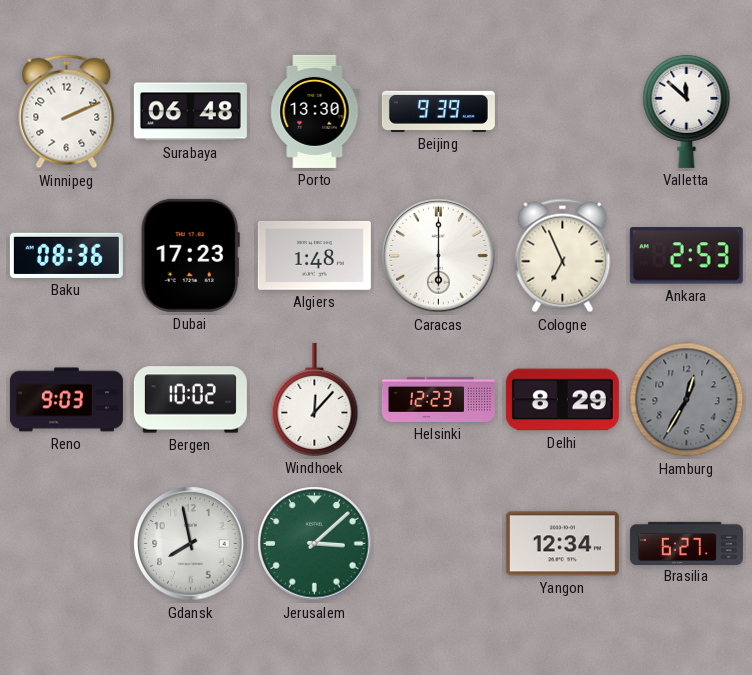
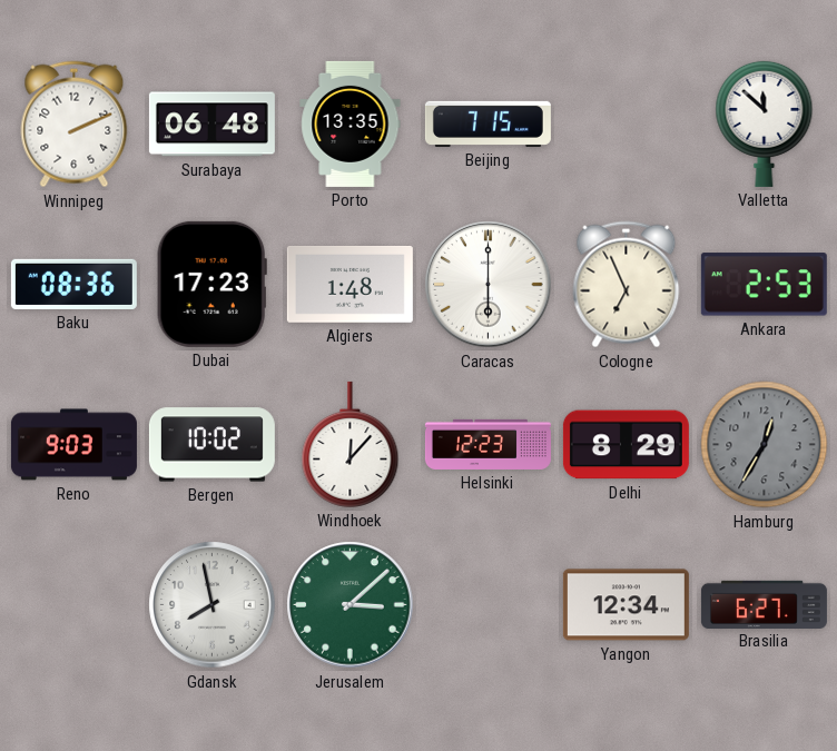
Porto: 13:30 -> 13:35 (351, 123)
Beijing: 9:39 -> 7:15 (488, 123)
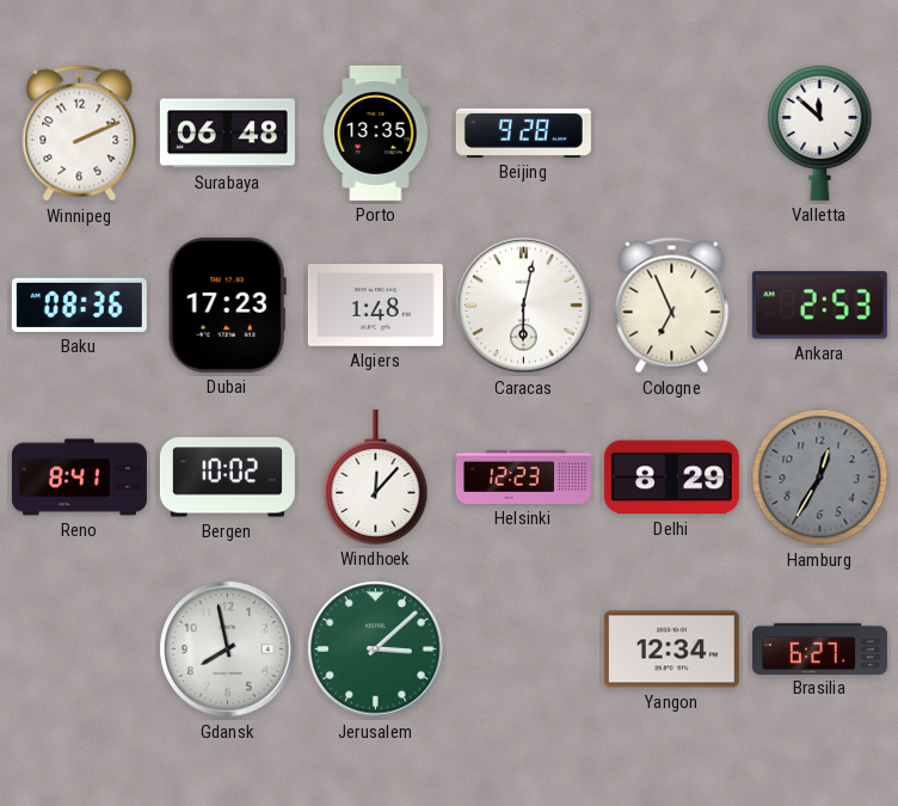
Beijing: 7:15 -> 9:28 (523, 133)
Caracas: 6:00 -> 6:02 (524, 306)
Reno: 9:03 -> 8:41 (79, 478)
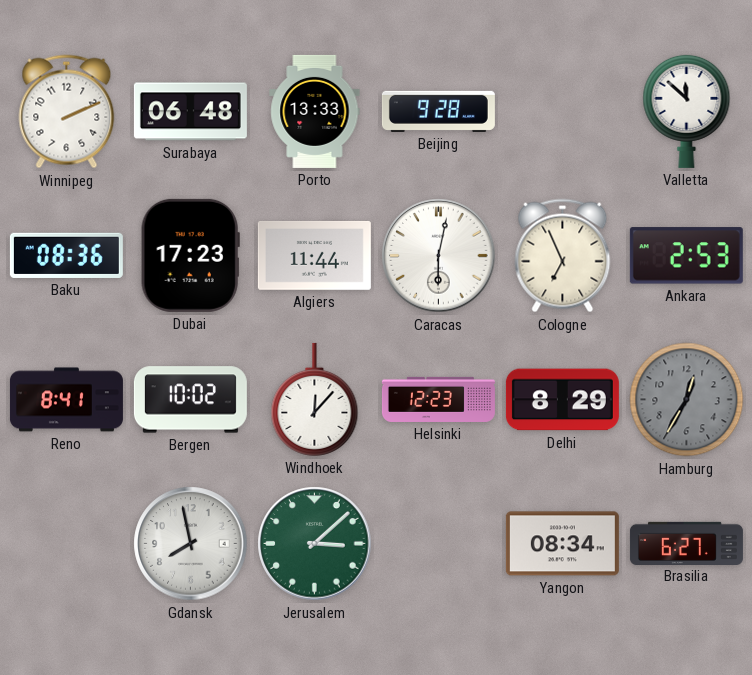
Porto: 13:35 -> 13:33 (315, 111)
Algiers: 1:48 -> 11:44 (314, 255)
Yangon: 12:34 -> 08:34 (562, 544)
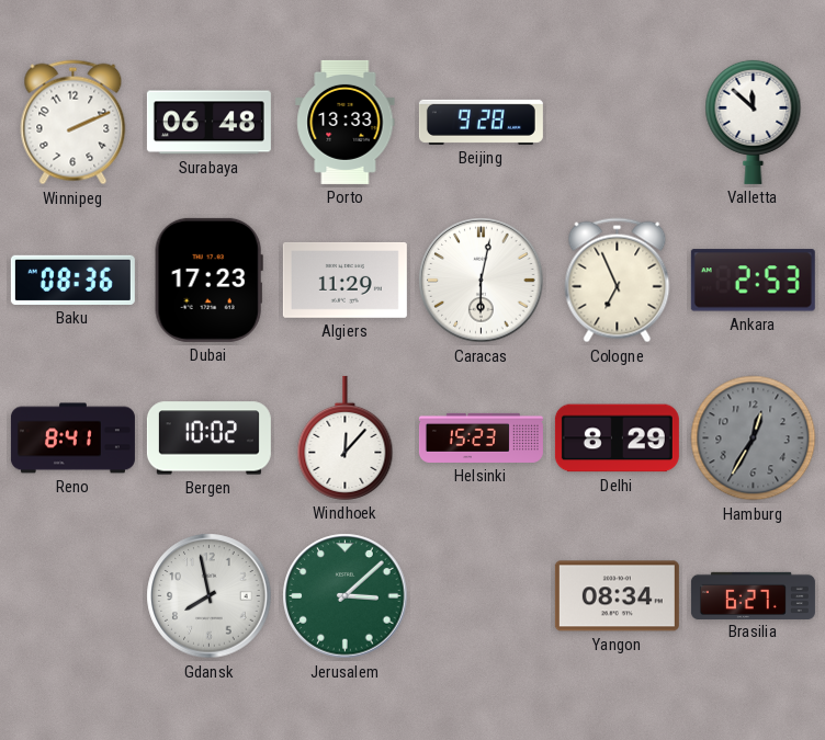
Algiers: 11:44 -> 11:29 (344, 280)
Helsinki: 12:23 -> 15:23 (481, 437)
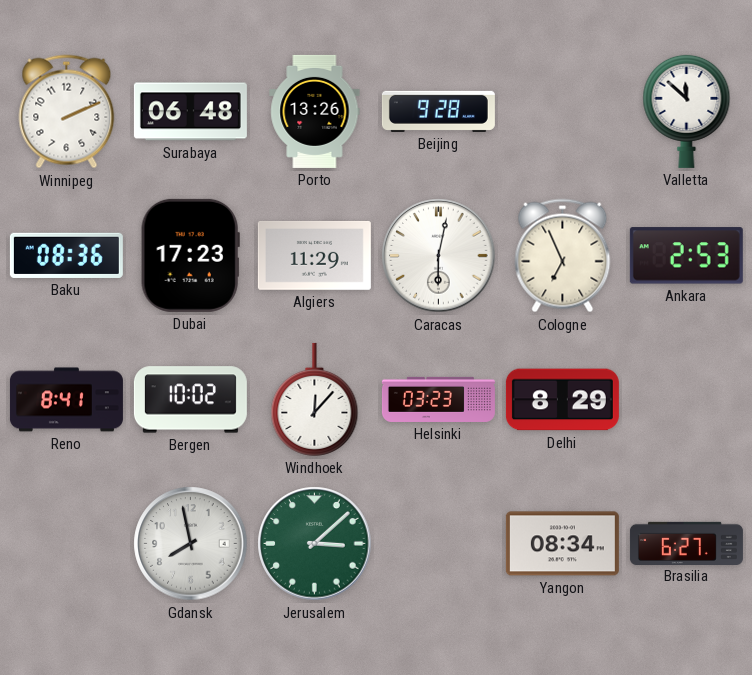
Porto: 13:33 -> 13:26 (315, 111)
Helsinki: 15:23 -> 03:23 (438, 399)
Hamburg: 12:35 -> none (754, 439)
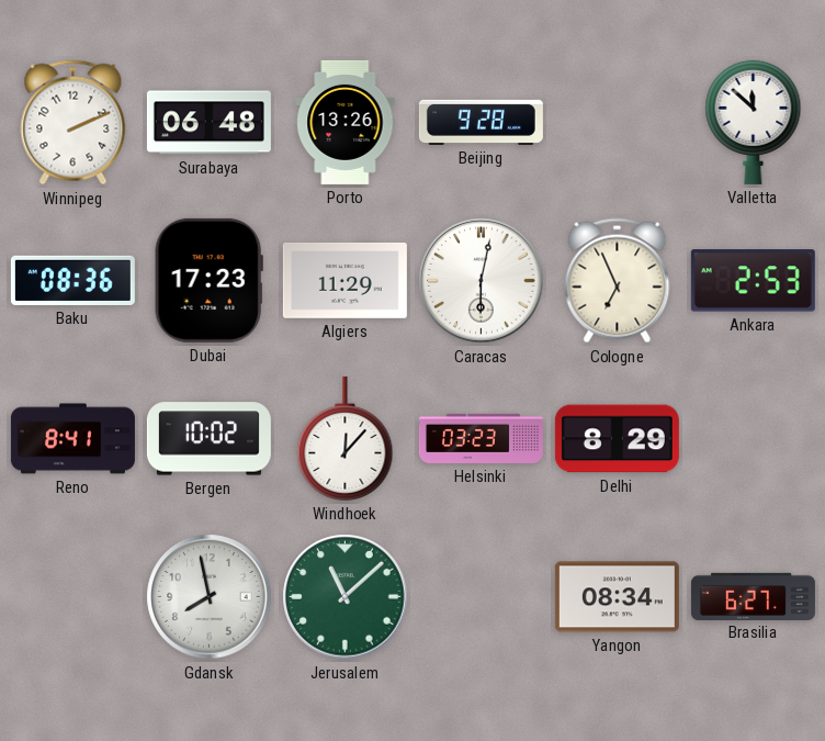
Jerusalem: 3:08 -> 11:08 (346, 597)
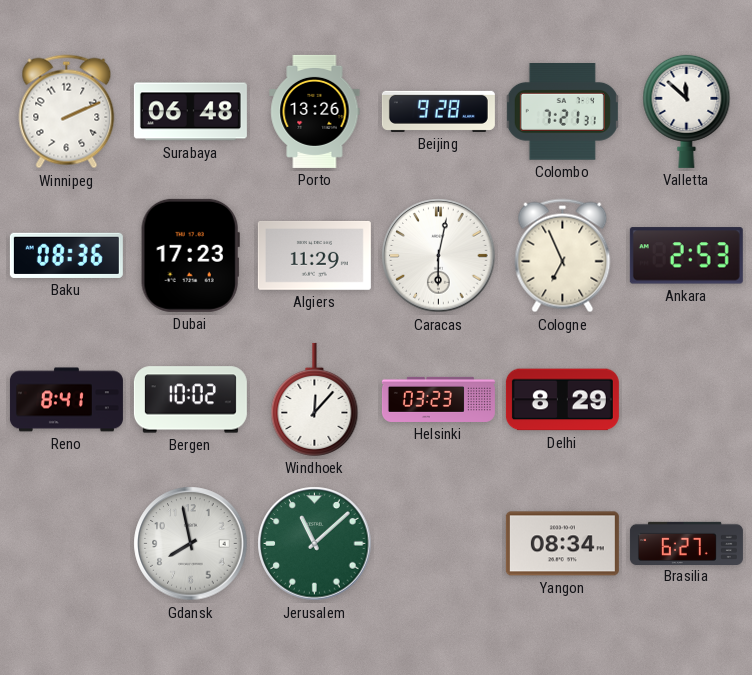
Colombo: none -> 7:21 (562, 112)
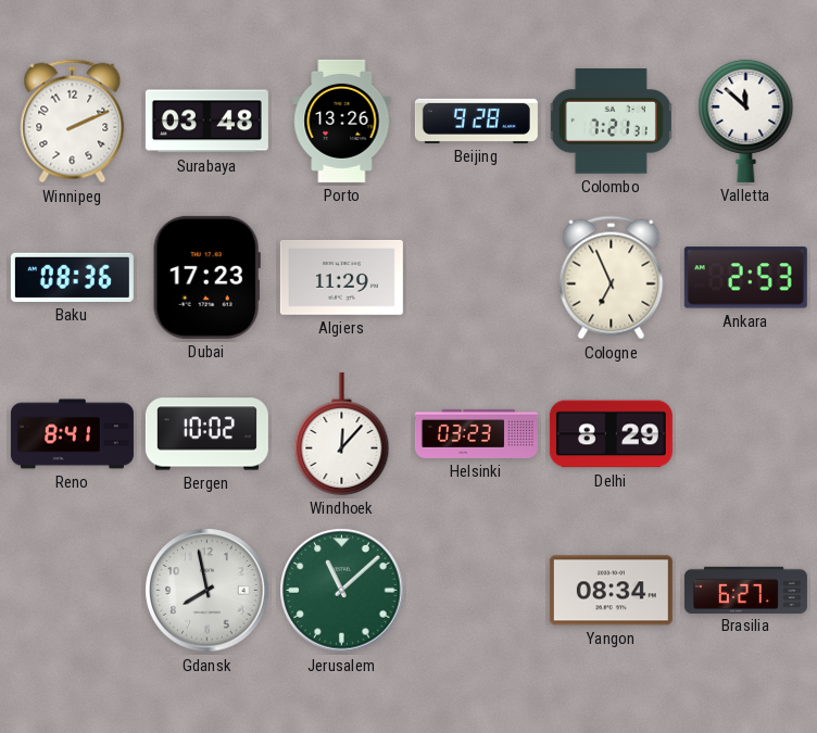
Surabaya: 06:48 -> 03:48 (206, 122)
Caracas: 6:02 -> none (439, 256)
